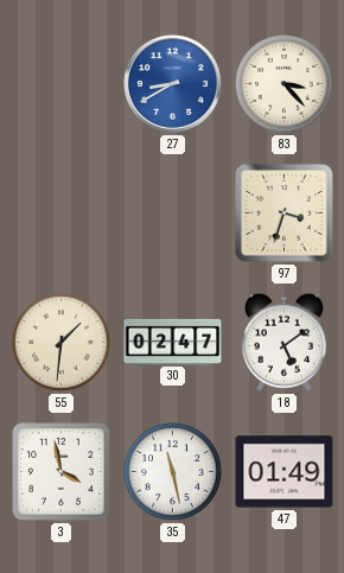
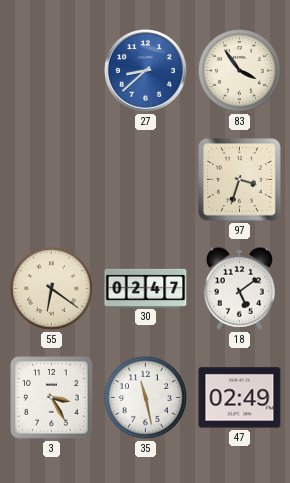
27: 8:40 -> 8:38 (146, 71)
83: 3:23 -> 3:54 (239, 70)
55: 1:31 -> 6:21 (51, 288)
3: 3:58 -> 3:25 (52, 398)
47: 01:49 -> 02:49 (240, 398)
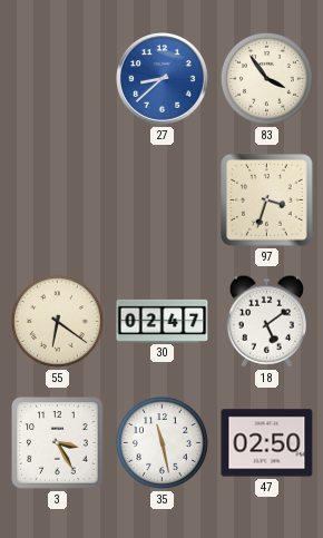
47: 02:49 -> 02:50 (267, 443)
